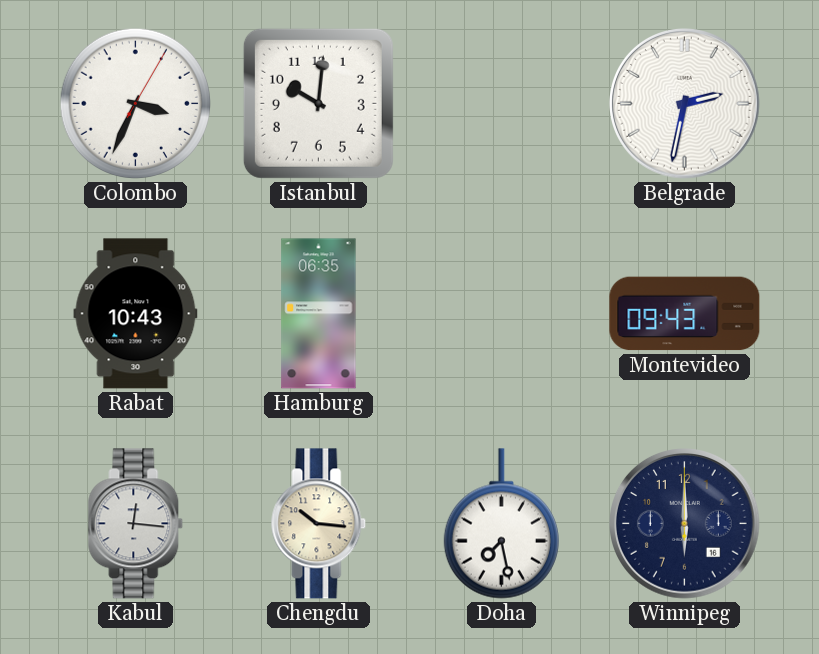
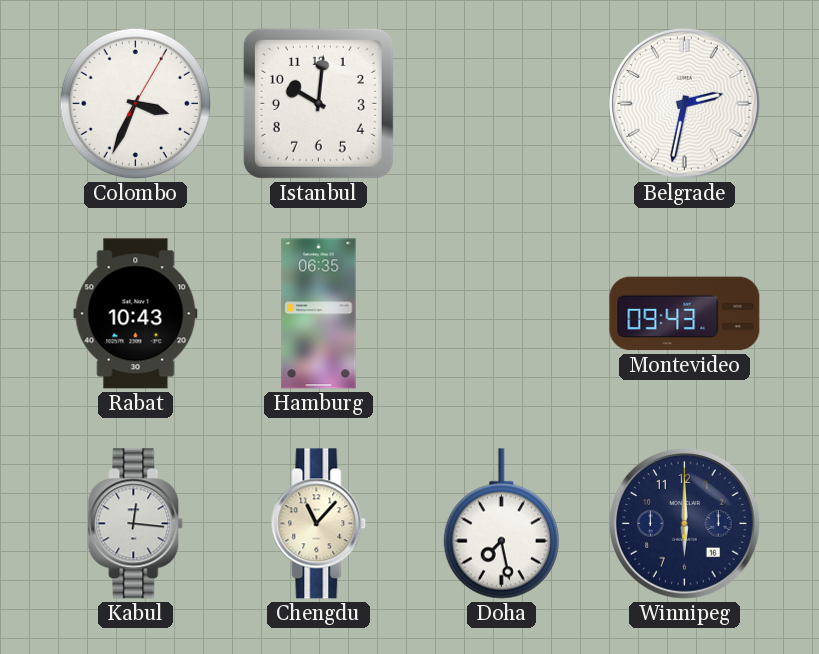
Chengdu: 10:16 -> 11:07 (319, 524)
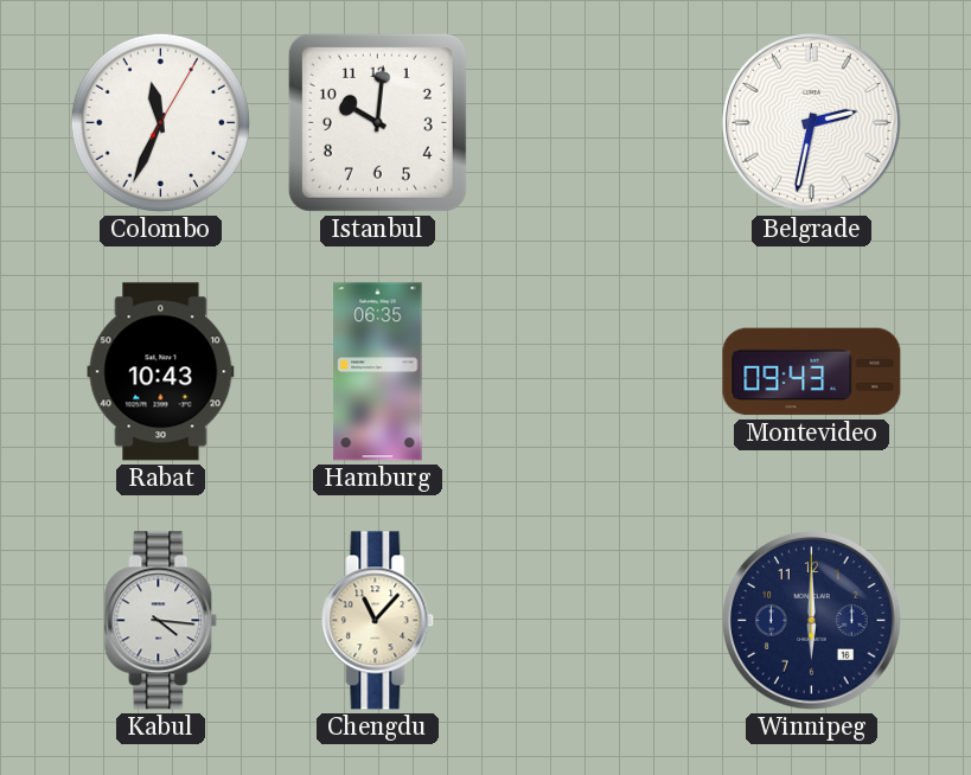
Colombo: 3:34 -> 11:34 (160, 122)
Kabul: 12:16 -> 4:16 (161, 621)
Doha: 7:28 -> none (501, 524)
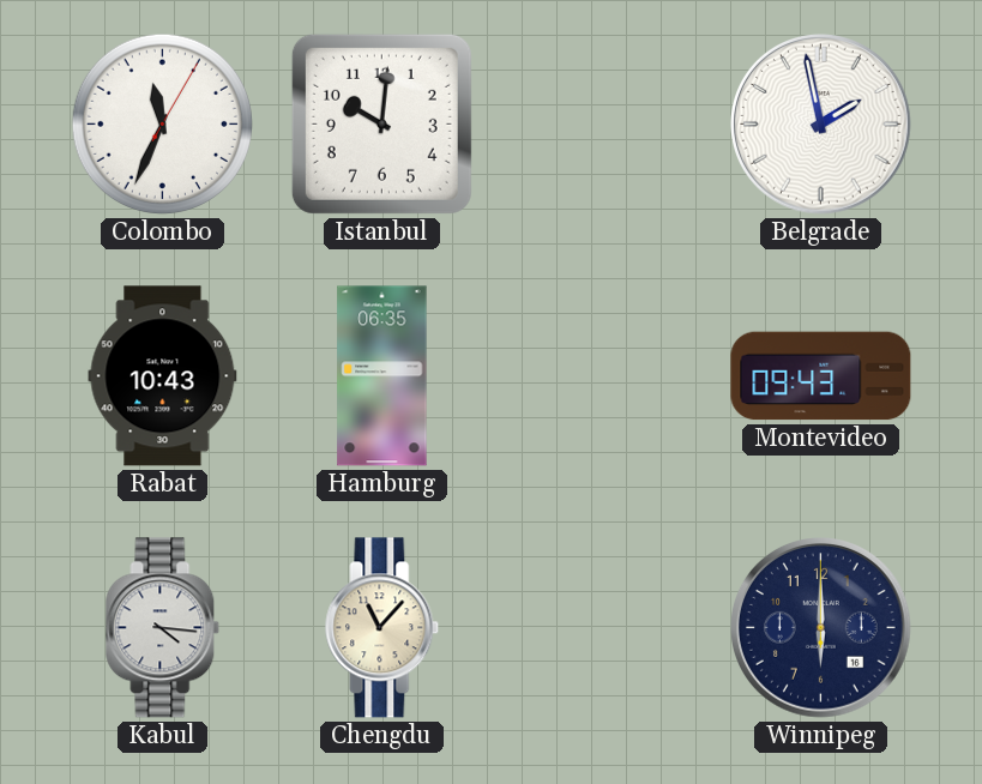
Belgrade: 2:32 -> 1:58 (821, 125)
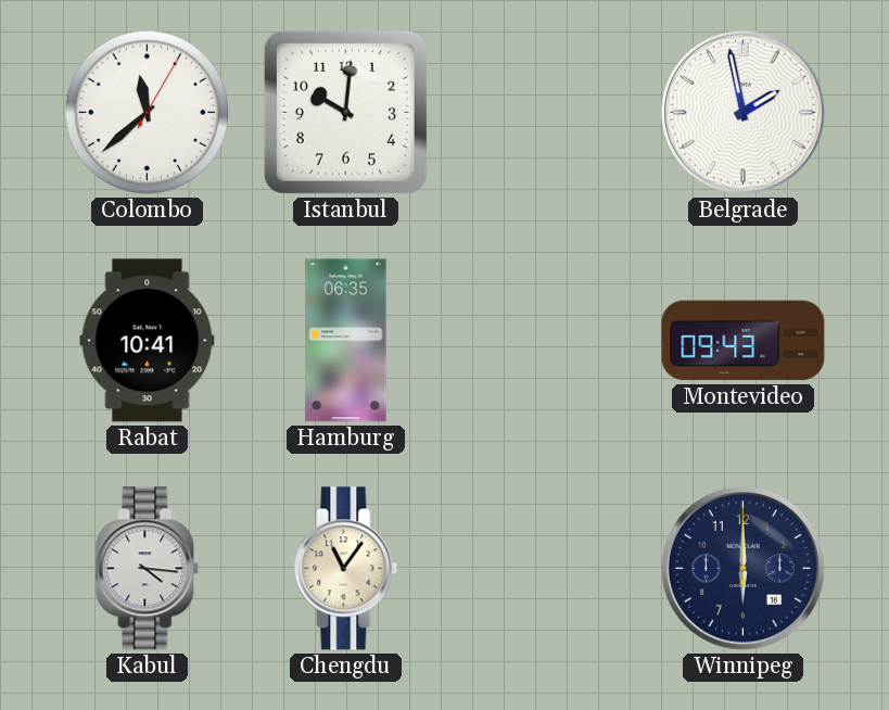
Colombo: 11:34 -> 11:38 (147, 112)
Rabat: 10:43 -> 10:41 (148, 341)
Chengdu: 11:07 -> 11:06 (346, 569)
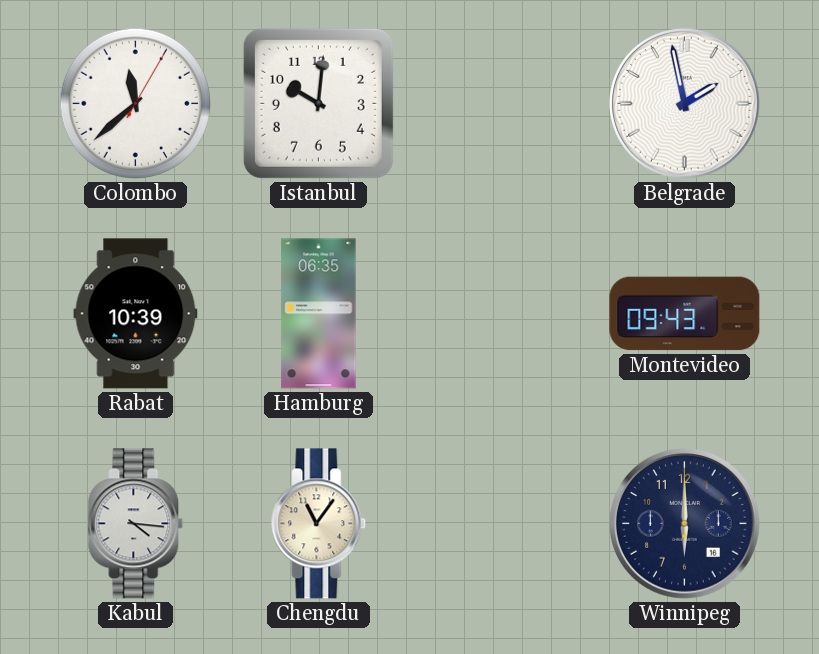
Rabat: 10:41 -> 10:39 (136, 314)
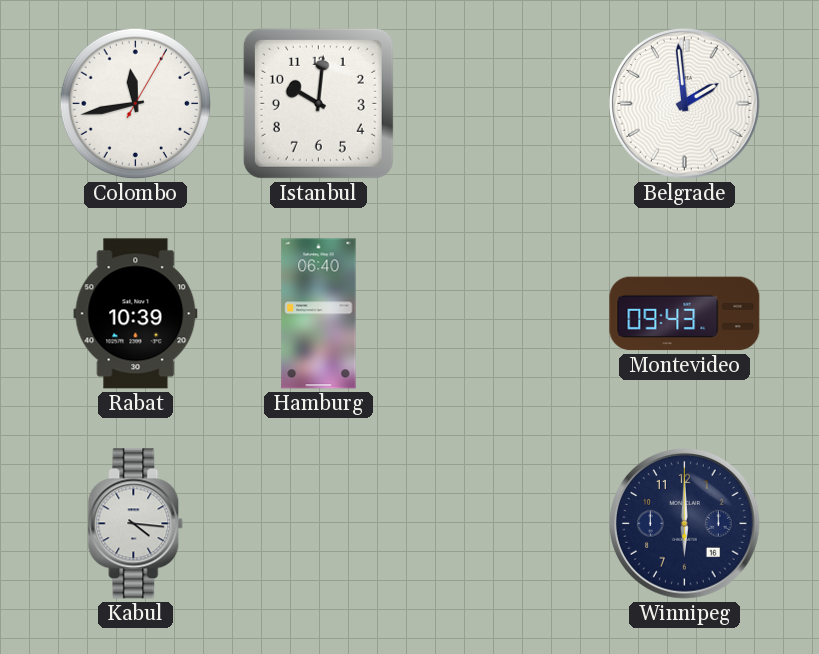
Colombo: 11:38 -> 11:43 (135, 103)
Belgrade: 1:58 -> 1:59 (685, 104)
Hamburg: 06:35 -> 06:40 (319, 314)
Chengdu: 11:06 -> none (319, 524)
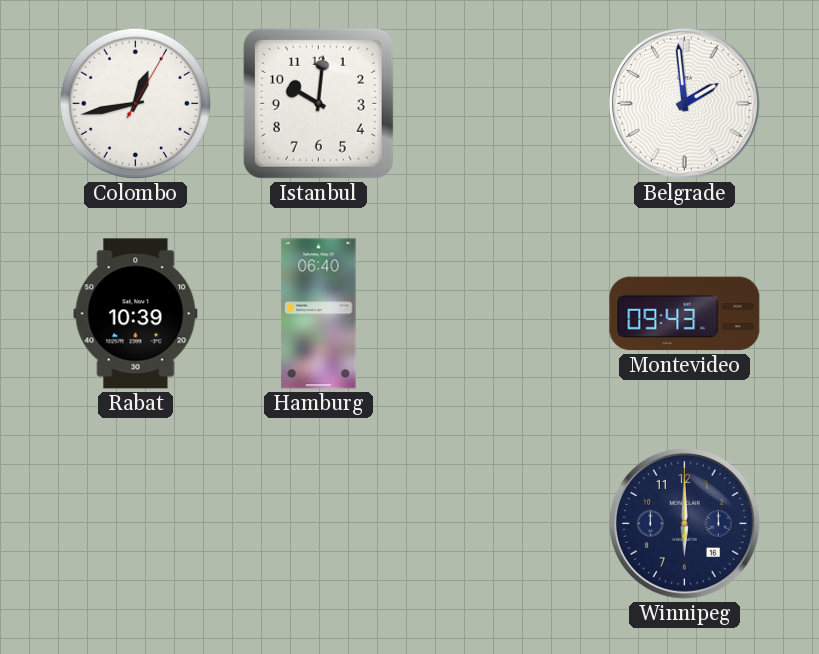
Colombo: 11:43 -> 12:43 (135, 103)
Kabul: 4:16 -> none (136, 524)
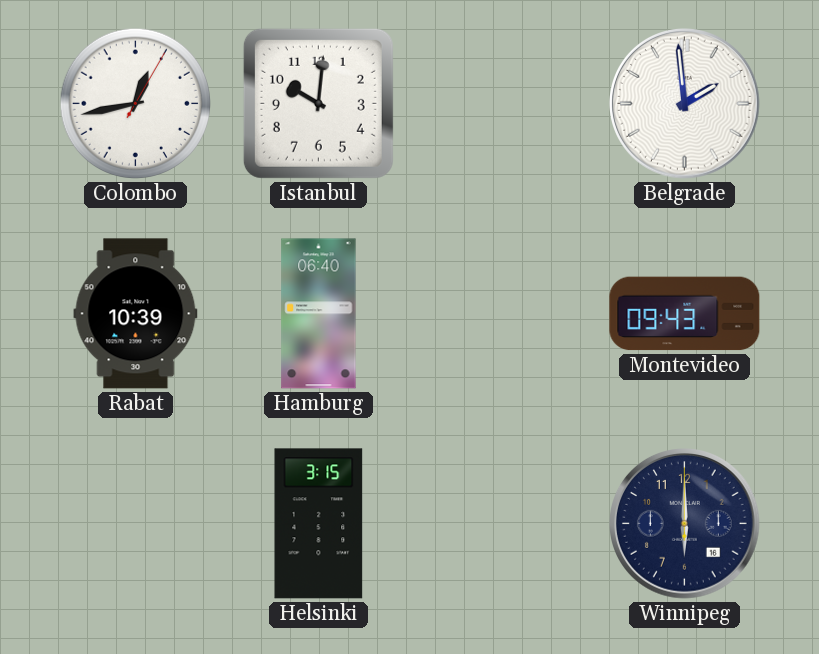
Helsinki: none -> 3:15 (319, 524)
